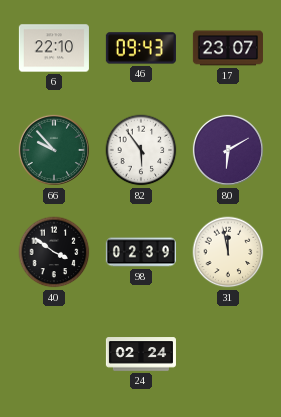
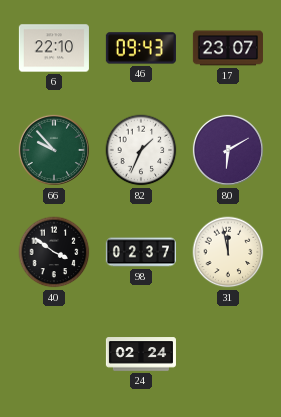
82: 5:54 -> 1:34 (141, 150)
98: 02:39 -> 02:37 (141, 252)
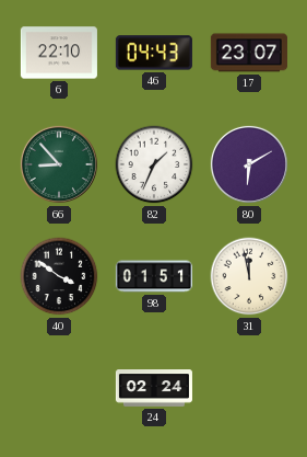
46: 09:43 -> 04:43 (154, 53)
66: 9:53 -> 8:53 (59, 164)
98: 02:37 -> 01:51 (154, 276)
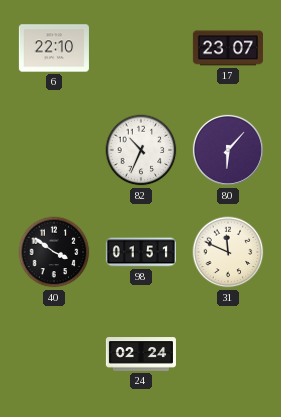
46: 04:43 -> none (154, 53)
66: 8:53 -> none (59, 164)
82: 1:34 -> 10:34 (141, 150)
80: 6:10 -> 6:07 (228, 150)
31: 11:58 -> 11:49 (228, 252)
